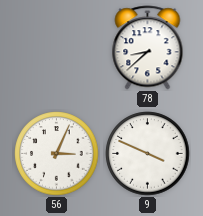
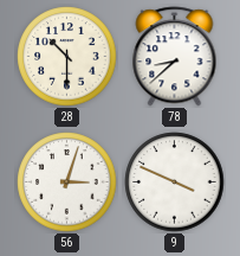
28: none -> 10:30 (67, 57)
56: 3:04 -> 3:03 (67, 183)
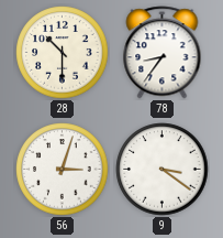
78: 8:38 -> 8:36 (163, 53)
9: 3:49 -> 3:21 (163, 170)
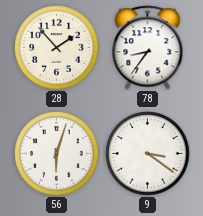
28: 10:30 -> 1:53 (57, 48)
56: 3:03 -> 6:03 (57, 154)
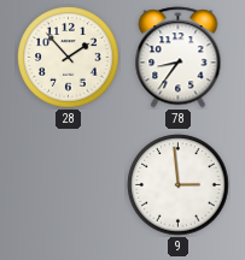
56: 6:03 -> none (57, 154)
9: 3:21 -> 2:59 (179, 185)
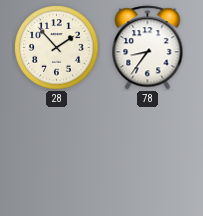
9: 2:59 -> none (179, 185)
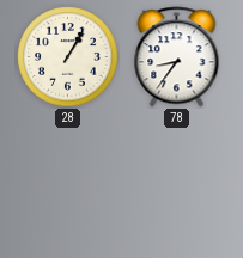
28: 1:53 -> 1:05 (68, 57)
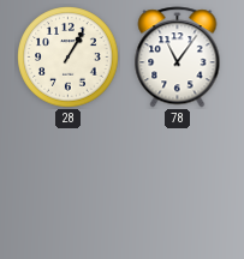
78: 8:36 -> 11:06 (178, 58)
